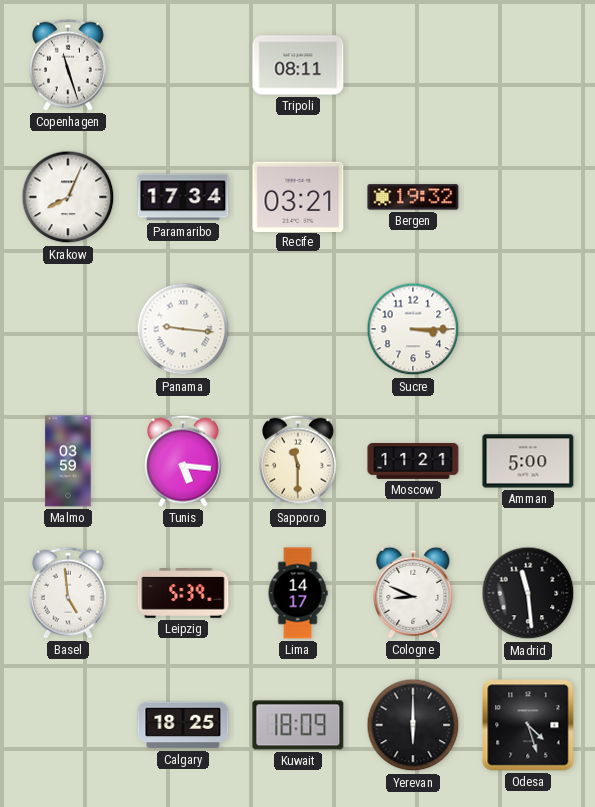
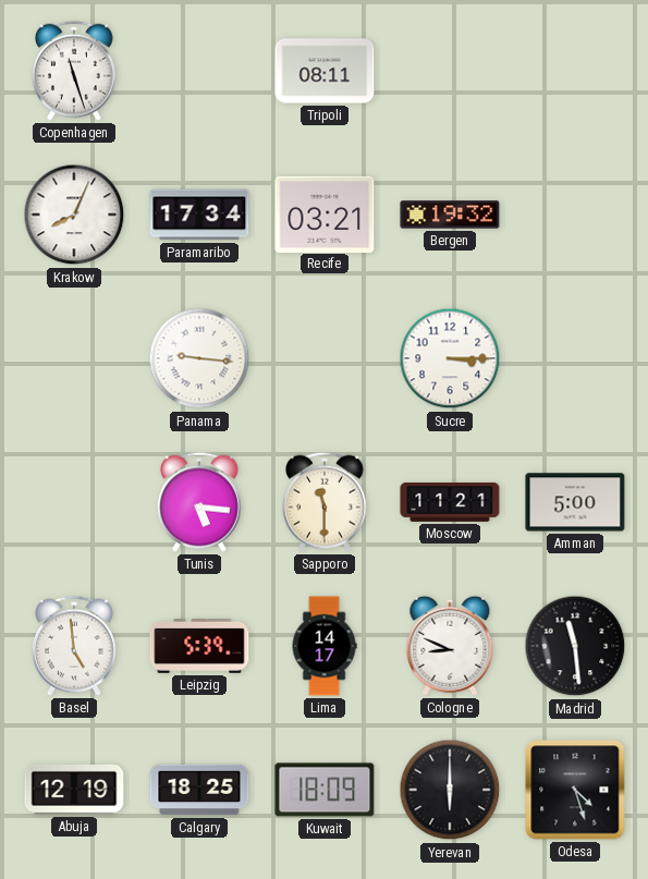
Malmo: 03:59 -> none (68, 461)
Abuja: none -> 12:19 (74, 790)
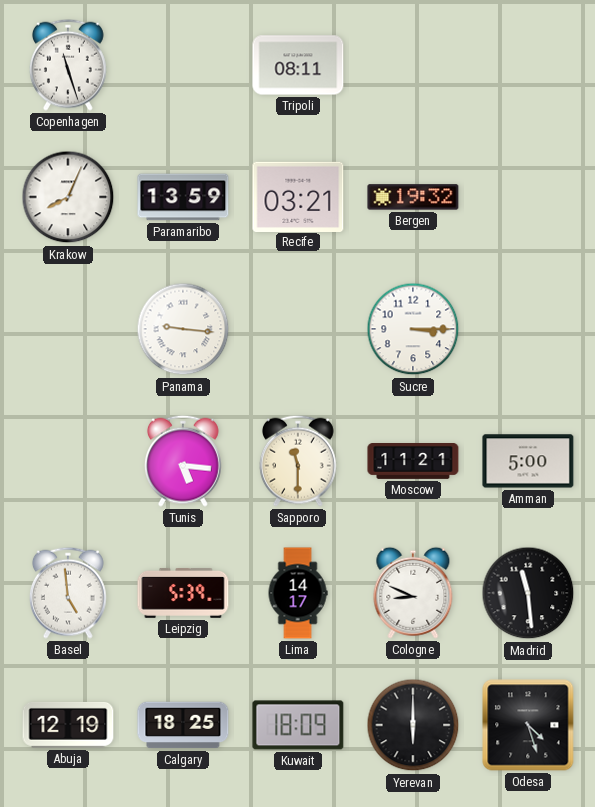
Paramaribo: 17:34 -> 13:59 (183, 197)
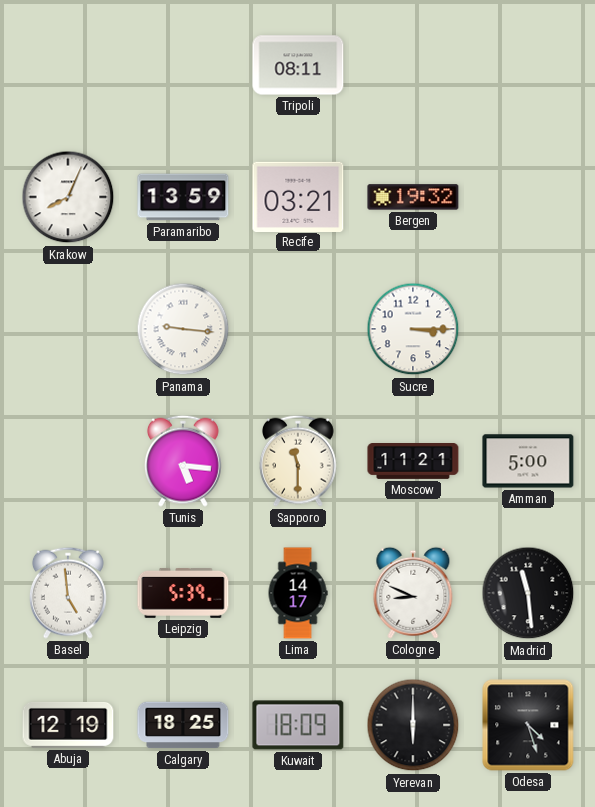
Copenhagen: 11:27 -> none (68, 65)
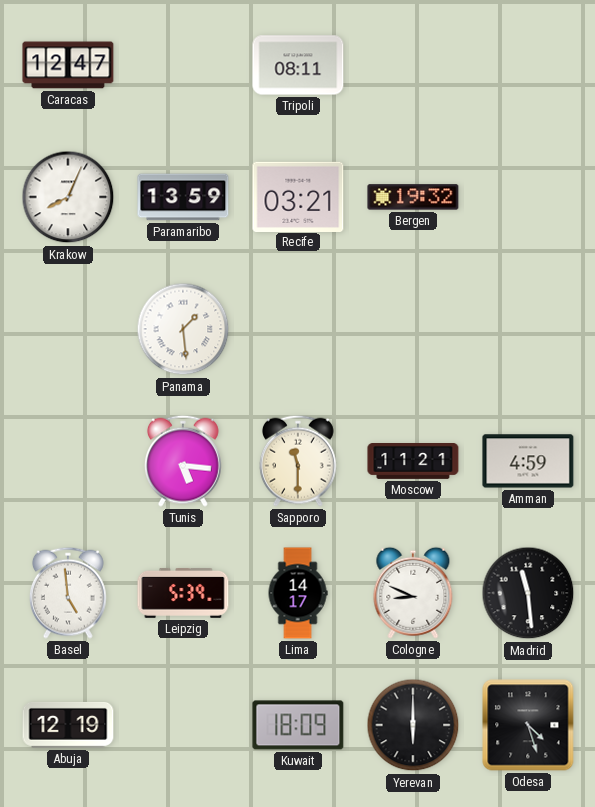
Caracas: none -> 12:47 (68, 65)
Panama: 9:16 -> 1:29 (183, 329)
Sucre: 3:15 -> none (413, 329)
Amman: 5:00 -> 4:59 (528, 461)
Calgary: 18:25 -> none (183, 725)
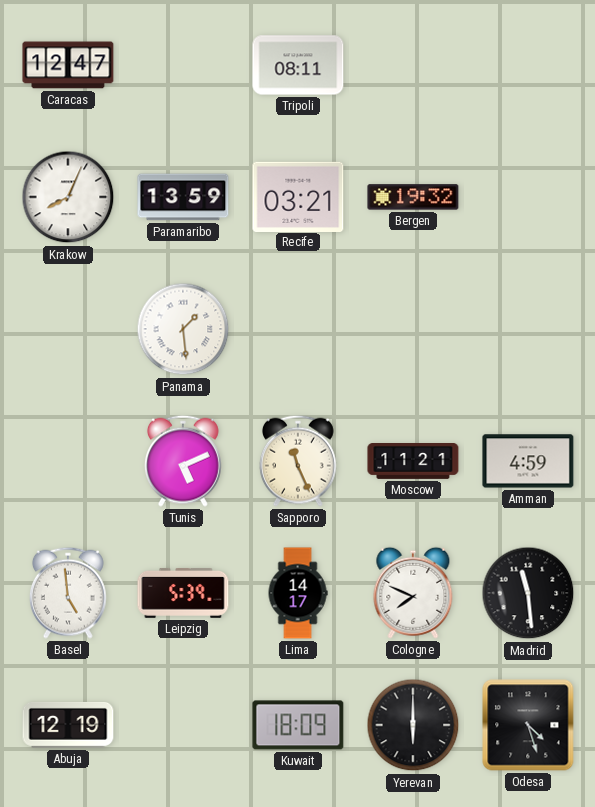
Tunis: 5:16 -> 5:11 (183, 461)
Sapporo: 11:30 -> 11:26 (298, 461)
Cologne: 8:49 -> 7:49 (413, 593)
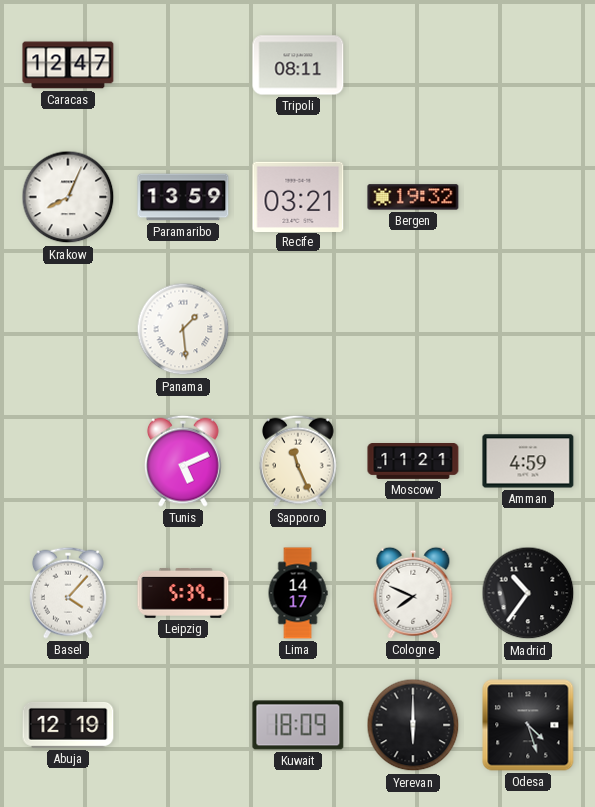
Basel: 4:59 -> 4:07 (68, 593)
Madrid: 11:29 -> 10:36 (528, 593)
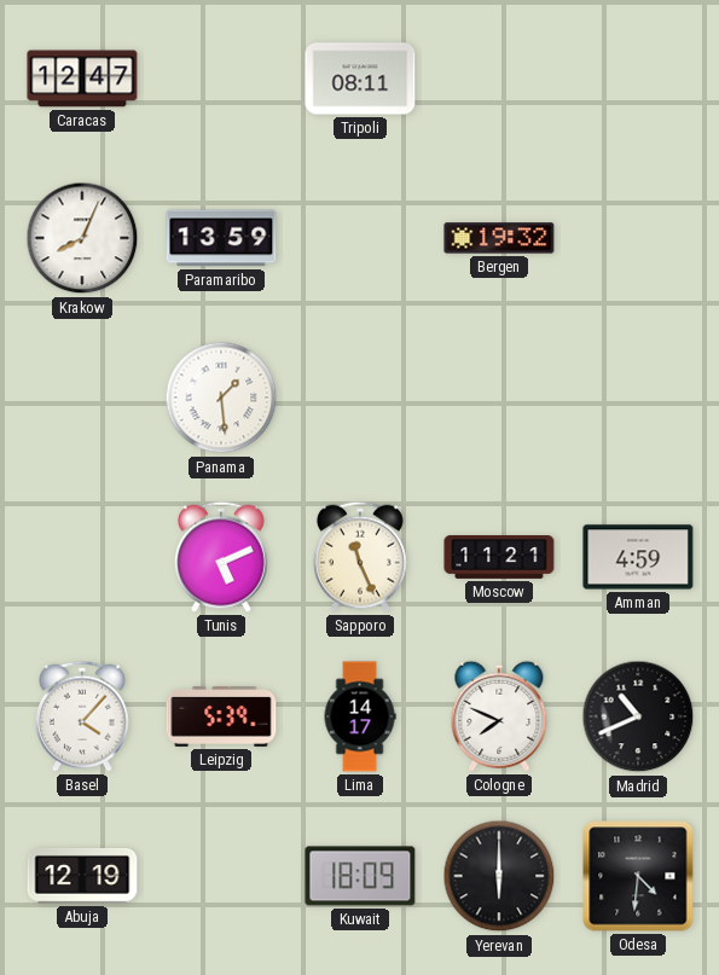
Recife: 03:21 -> none (298, 196)
Madrid: 10:36 -> 10:41 (638, 716)
Odesa: 4:27 -> 4:31 (638, 876)
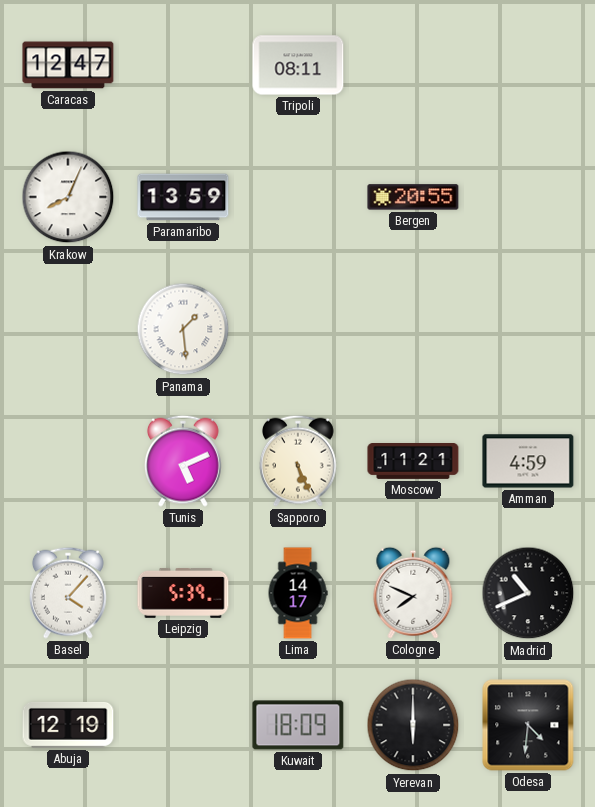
Bergen: 19:32 -> 20:55 (413, 197)
Sapporo: 11:26 -> 5:26 (298, 461)
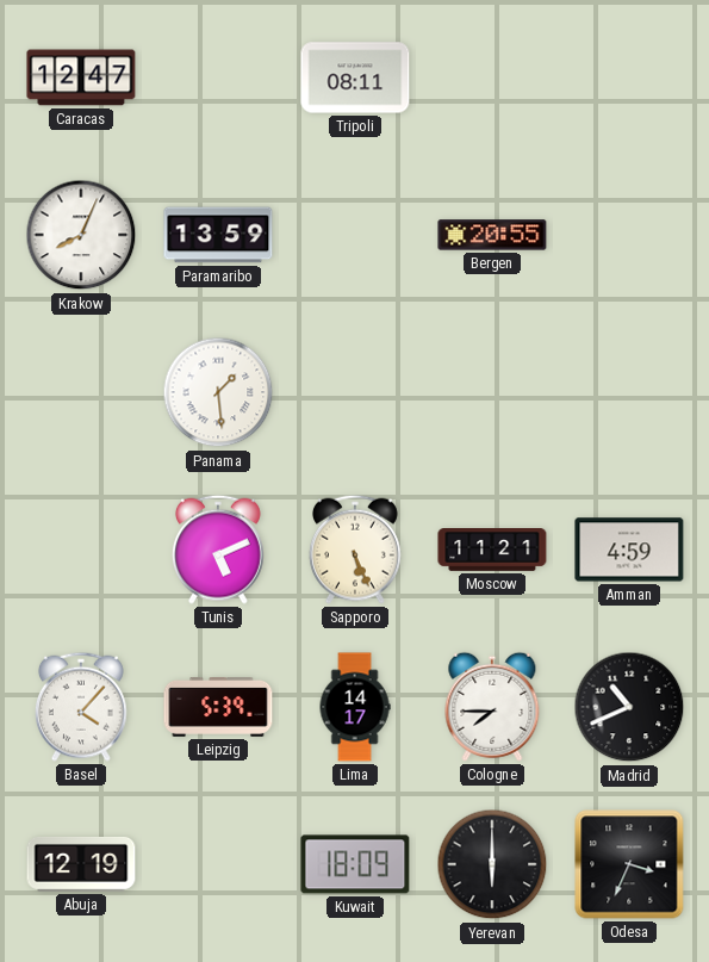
Cologne: 7:49 -> 7:45 (492, 707)
Odesa: 4:31 -> 3:34 (629, 864)
